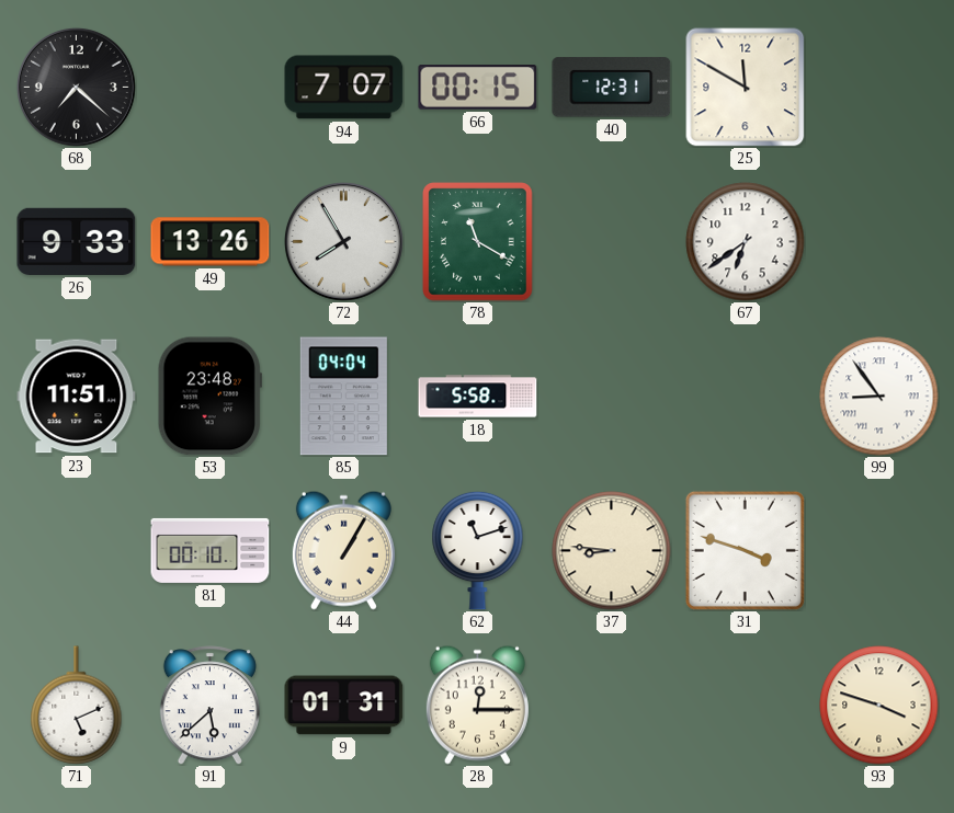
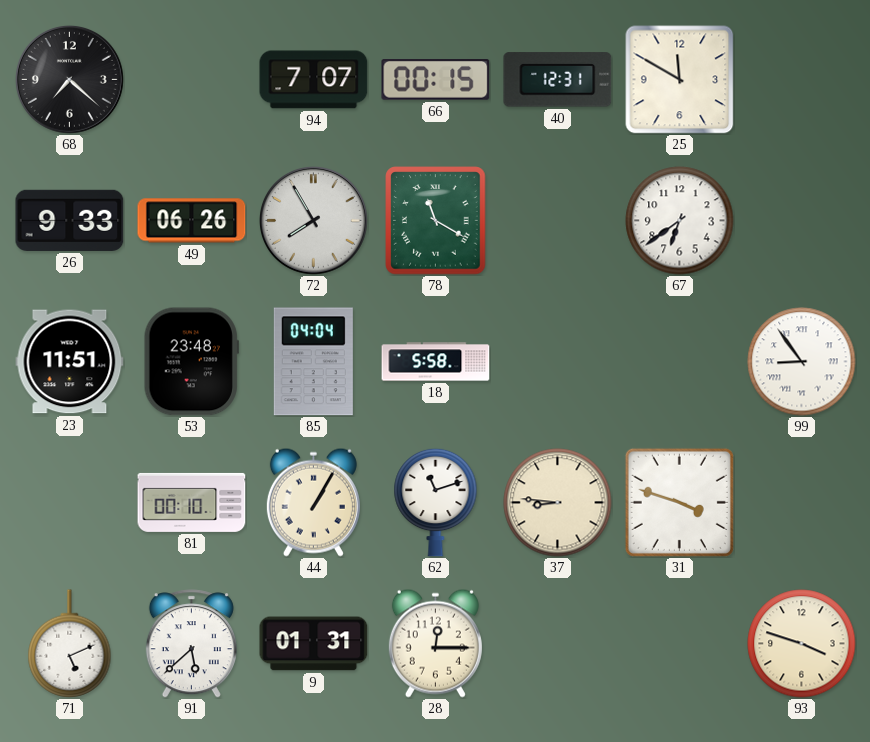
49: 13:26 -> 06:26 (192, 221)
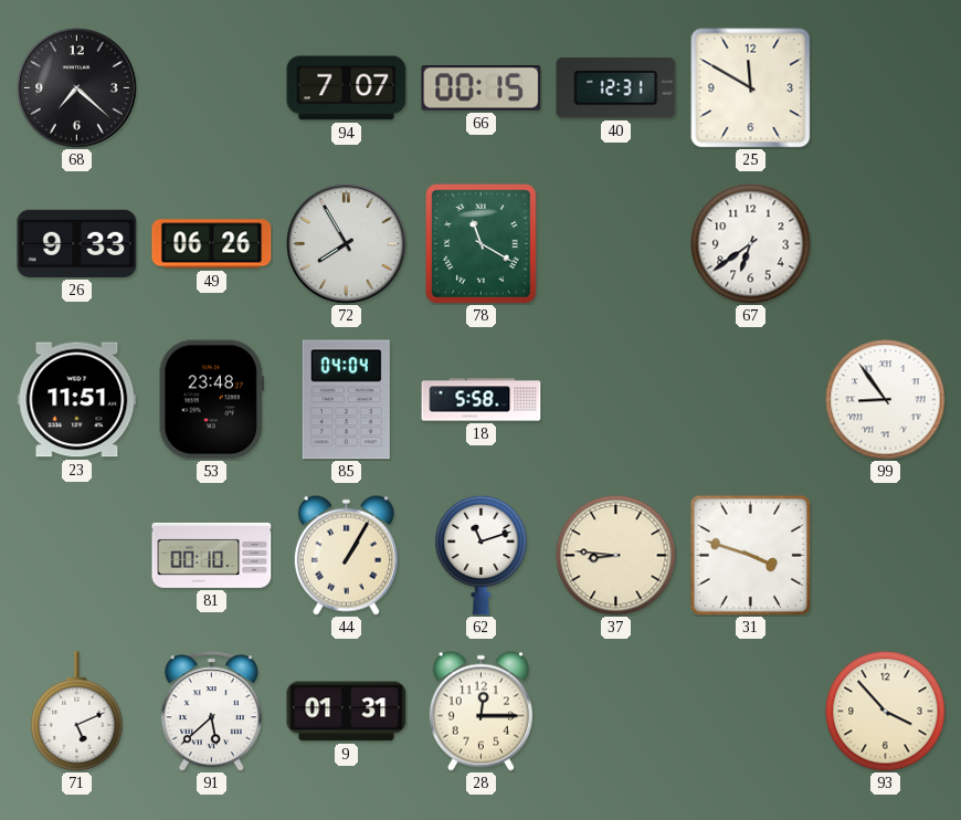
93: 3:48 -> 3:53 (886, 712)
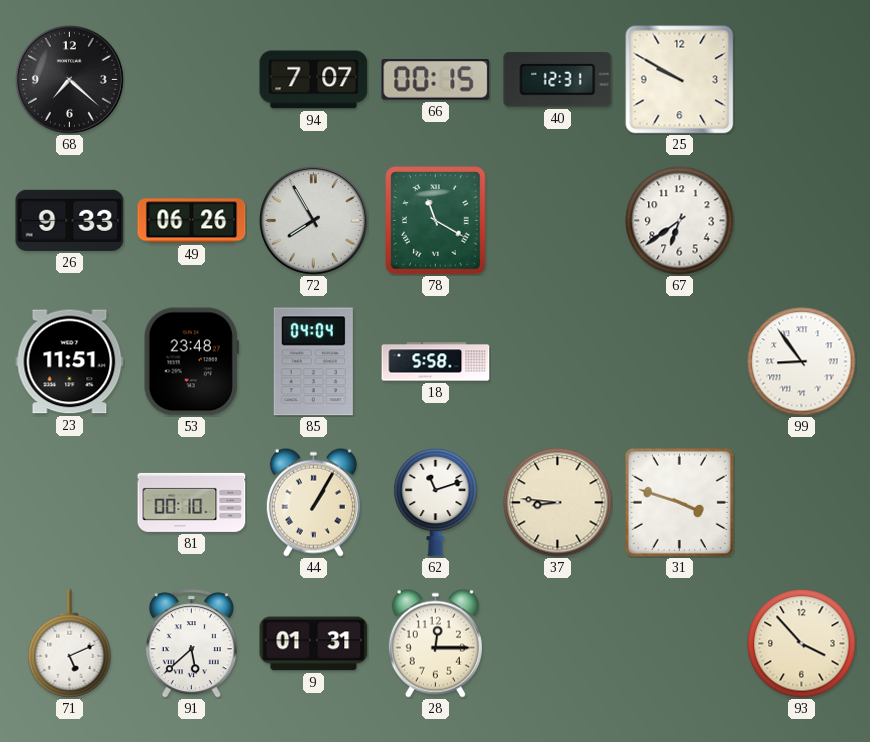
25: 11:50 -> 9:50 (680, 80)
